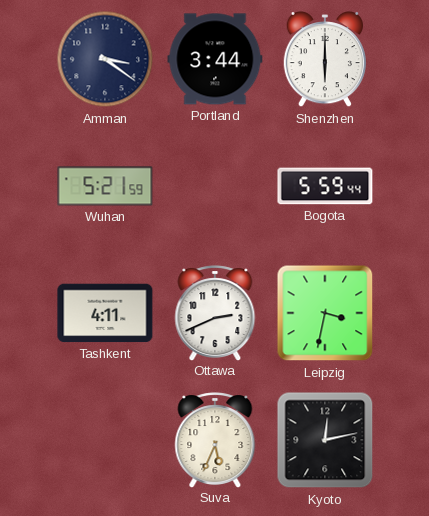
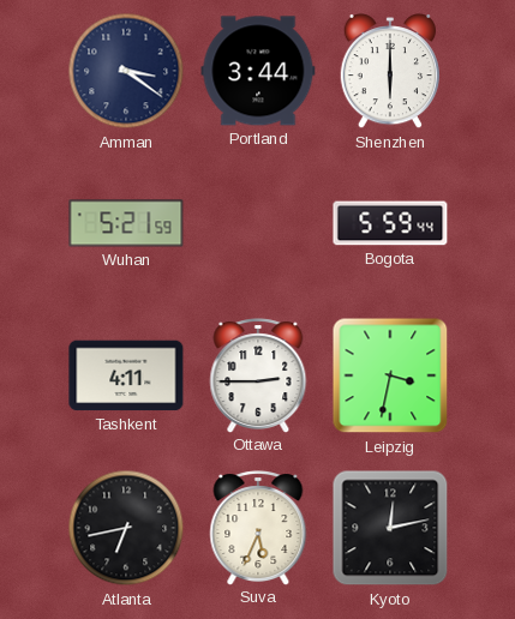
Ottawa: 2:41 -> 2:45 (258, 375)
Atlanta: none -> 6:43 (126, 528)
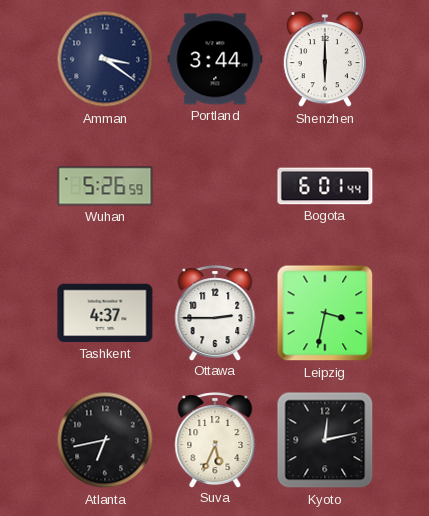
Wuhan: 5:21 -> 5:26 (105, 186)
Bogota: 5:59 -> 6:01 (325, 186)
Tashkent: 4:11 -> 4:37 (105, 313)
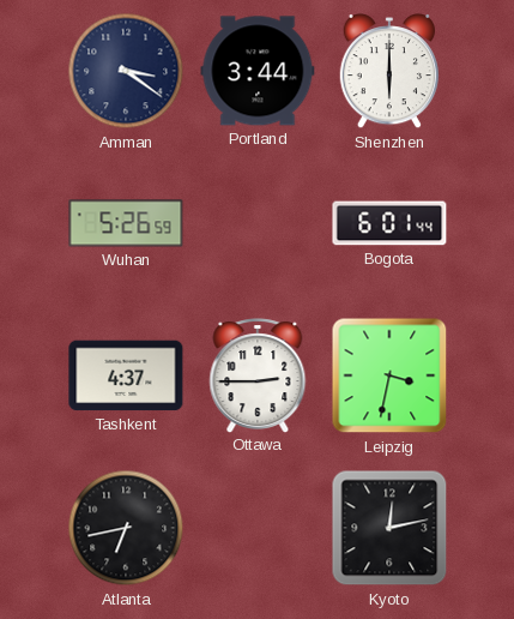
Suva: 5:34 -> none (215, 440)
